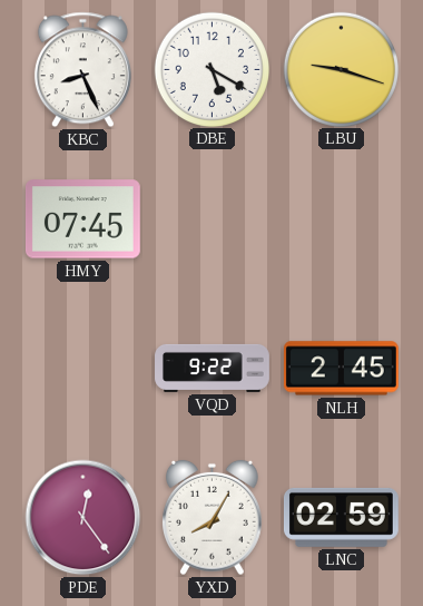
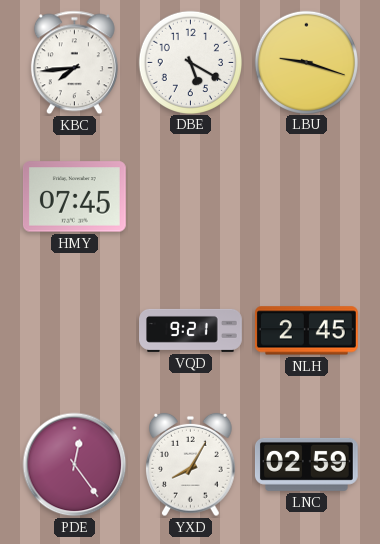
KBC: 8:26 -> 7:44 (74, 63)
VQD: 9:22 -> 9:21 (191, 330)
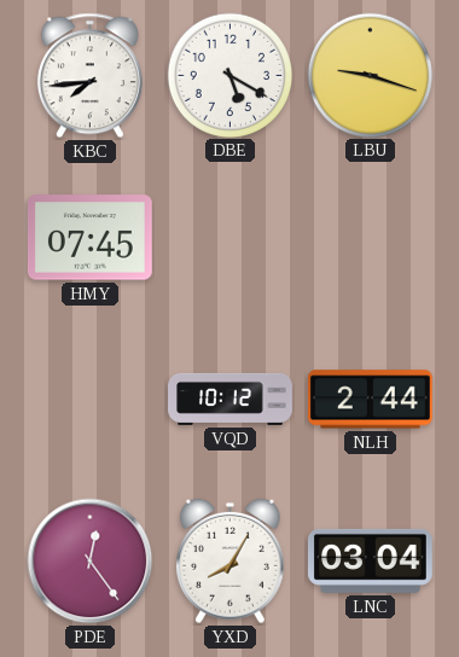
VQD: 9:21 -> 10:12 (231, 399)
NLH: 2:45 -> 2:44 (370, 400)
LNC: 02:59 -> 03:04 (371, 560)
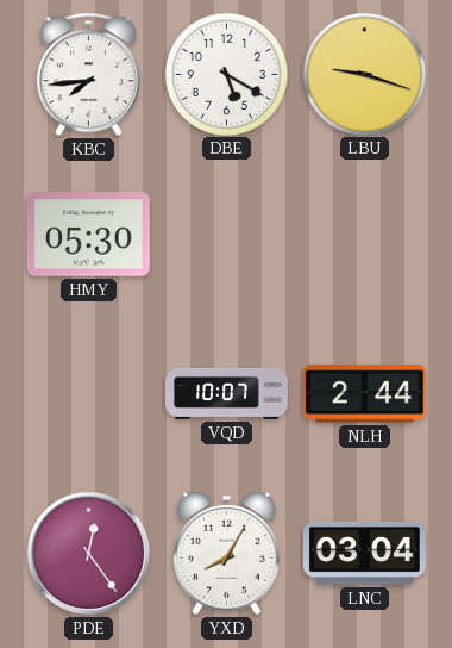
HMY: 07:45 -> 05:30 (88, 235)
VQD: 10:12 -> 10:07 (227, 393)
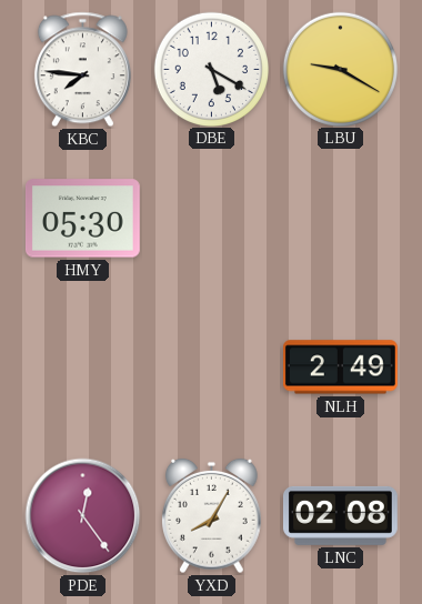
KBC: 7:44 -> 7:46 (82, 70)
LBU: 9:18 -> 9:20 (340, 69)
VQD: 10:07 -> none (227, 393)
NLH: 2:44 -> 2:49 (340, 368)
LNC: 03:04 -> 02:08 (341, 515)
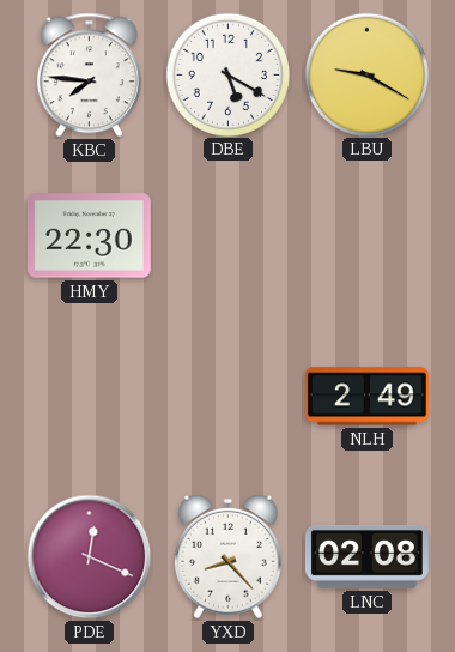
HMY: 05:30 -> 22:30 (89, 236)
PDE: 12:24 -> 12:19 (90, 557)
YXD: 8:05 -> 8:23 (229, 557)
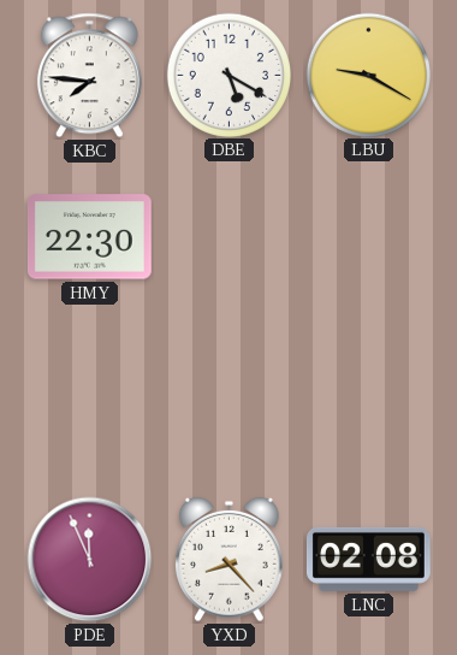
NLH: 2:49 -> none (366, 397)
PDE: 12:19 -> 11:56 (90, 560)
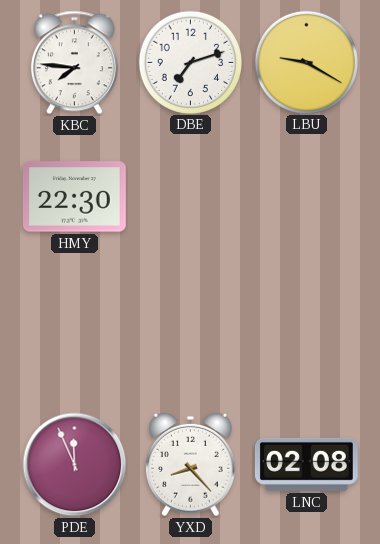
DBE: 5:20 -> 7:12 (190, 62)
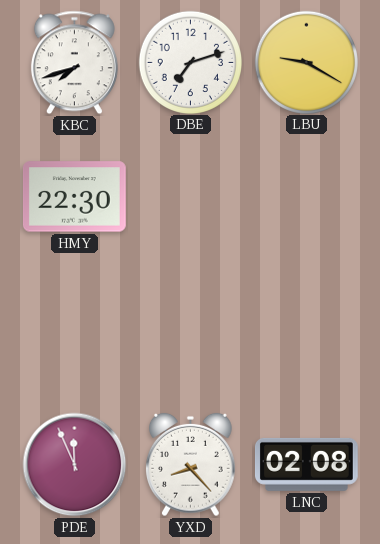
KBC: 7:46 -> 7:42 (74, 63)
